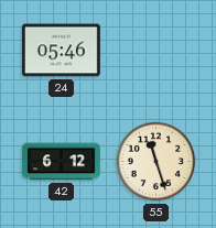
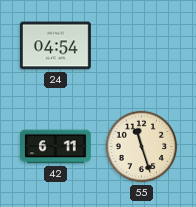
24: 05:46 -> 04:54 (55, 46)
42: 6:12 -> 6:11 (56, 147)
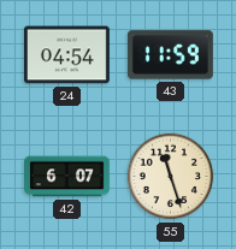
43: none -> 11:59 (170, 55)
42: 6:11 -> 6:07 (67, 177)
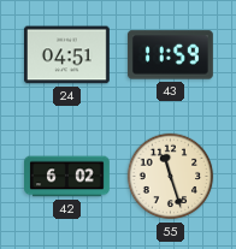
24: 04:54 -> 04:51 (66, 55)
42: 6:07 -> 6:02 (67, 177)
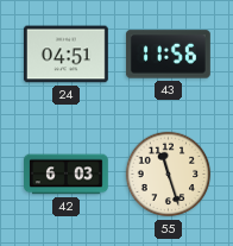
43: 11:59 -> 11:56 (168, 55)
42: 6:02 -> 6:03 (67, 175)
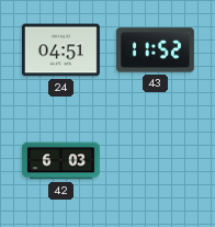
43: 11:56 -> 11:52 (155, 50)
55: 11:27 -> none (169, 175)
